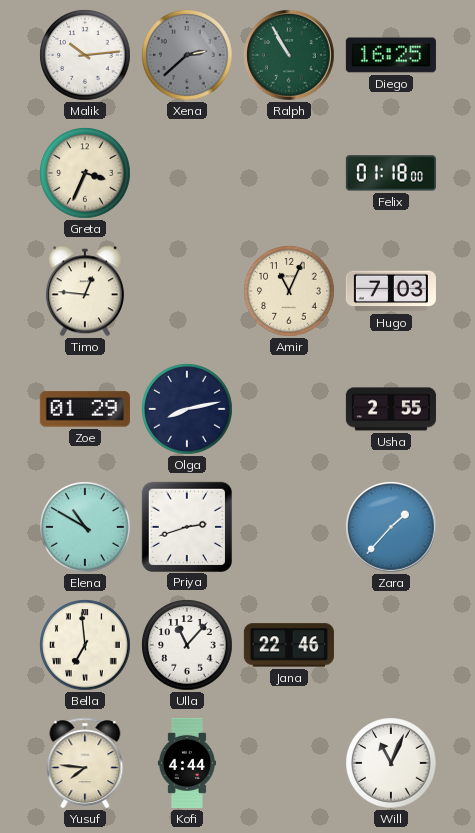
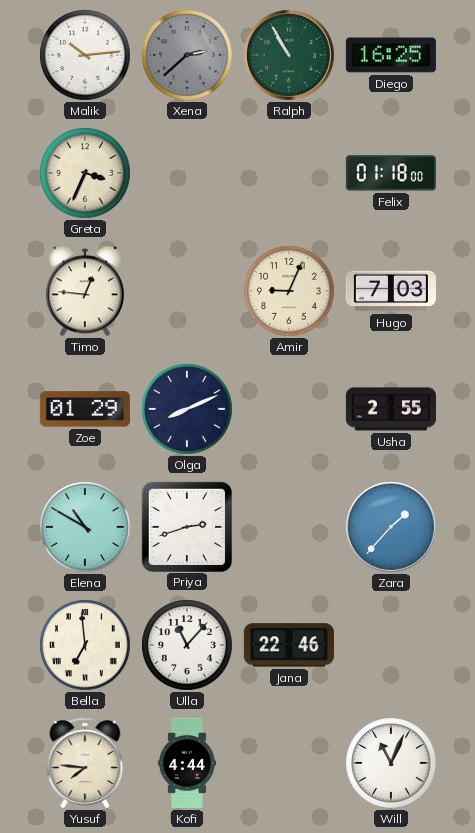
Amir: 11:04 -> 9:04 (289, 291)
Olga: 8:13 -> 8:11 (187, 409)
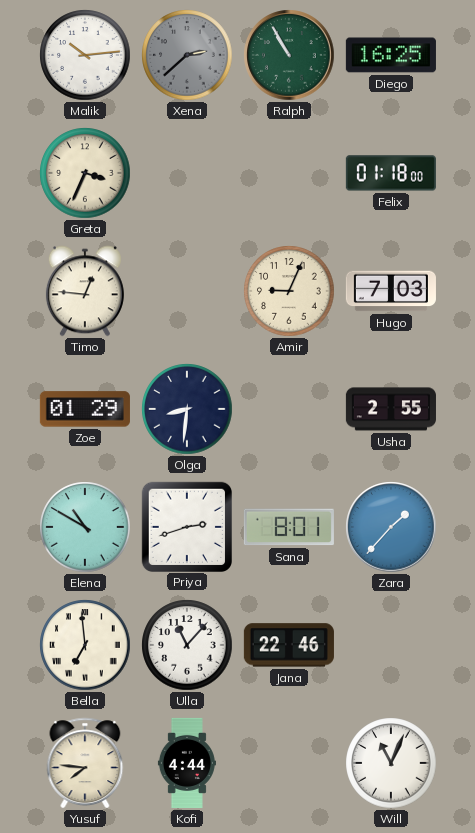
Olga: 8:11 -> 8:31 (187, 409)
Sana: none -> 8:01 (289, 527)
